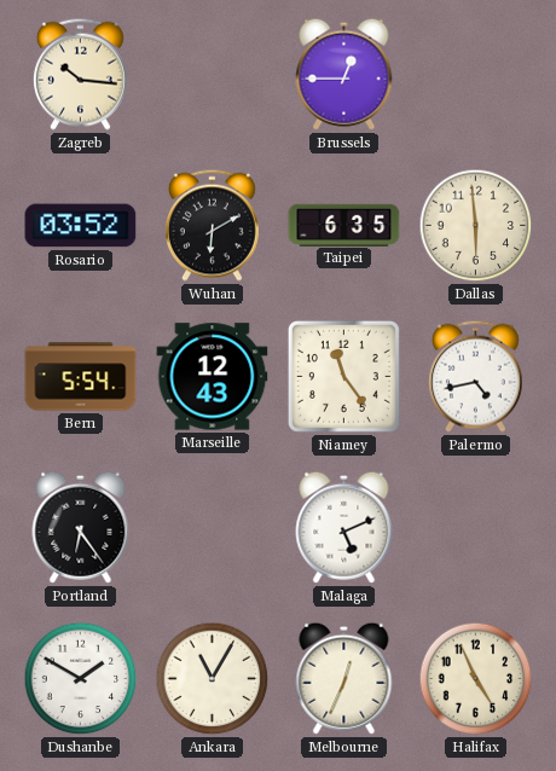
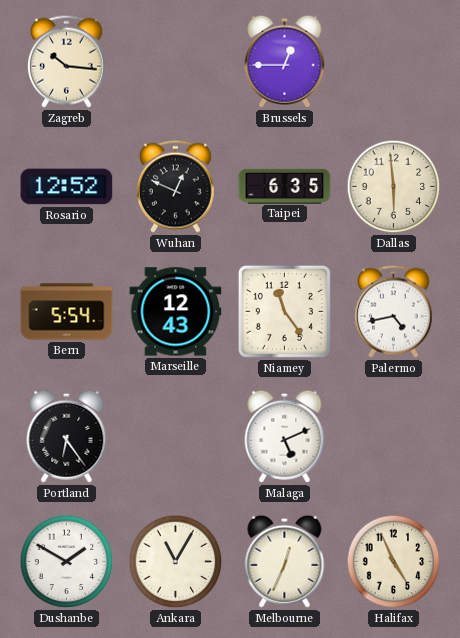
Rosario: 03:52 -> 12:52 (67, 187)
Wuhan: 6:10 -> 12:49 (175, 186)
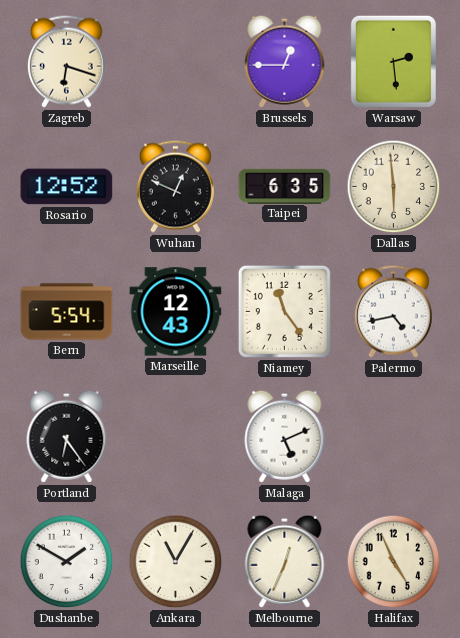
Zagreb: 10:16 -> 6:18 (66, 61)
Warsaw: none -> 2:29 (393, 61)
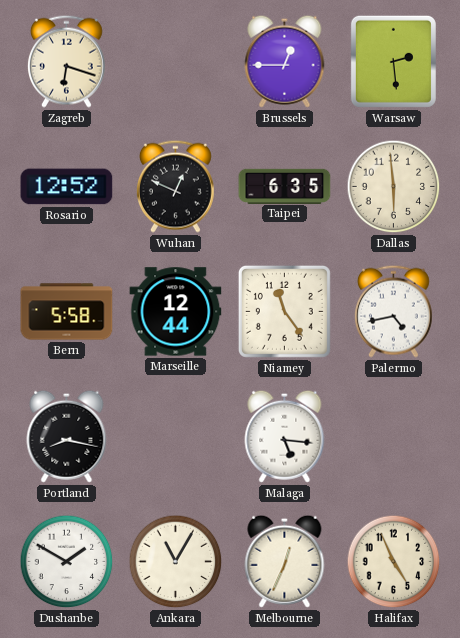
Bern: 5:54 -> 5:58 (67, 312)
Marseille: 12:43 -> 12:44 (176, 312)
Portland: 6:24 -> 8:17 (67, 436)
Malaga: 5:11 -> 5:16 (285, 436)
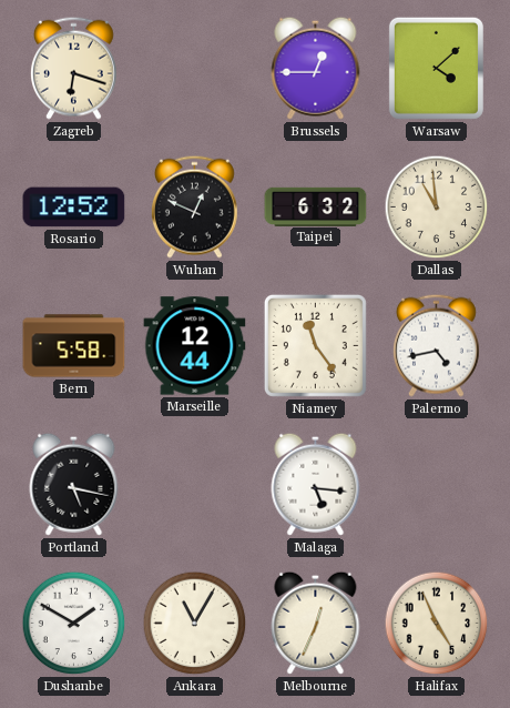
Warsaw: 2:29 -> 4:08 (436, 68)
Taipei: 6:35 -> 6:32 (316, 206)
Dallas: 5:59 -> 10:59 (437, 208)
Portland: 8:17 -> 5:17 (74, 484)
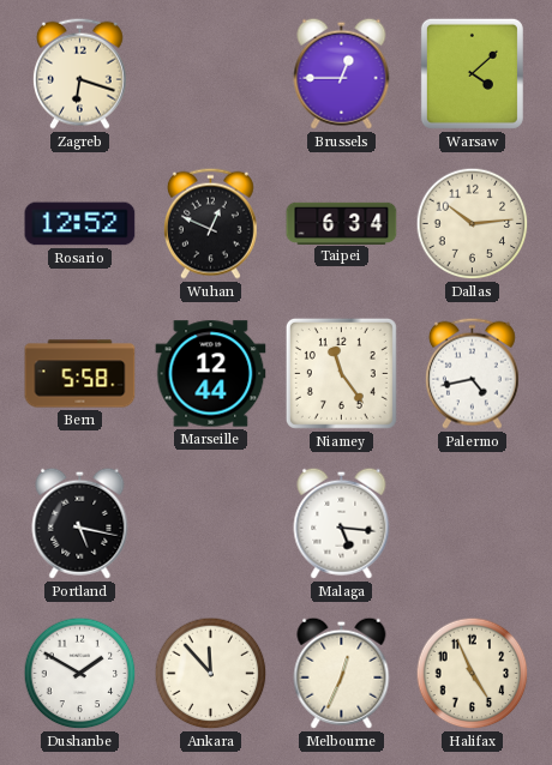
Taipei: 6:32 -> 6:34 (342, 223)
Dallas: 10:59 -> 10:14 (473, 224)
Ankara: 11:05 -> 11:53 (211, 674)
